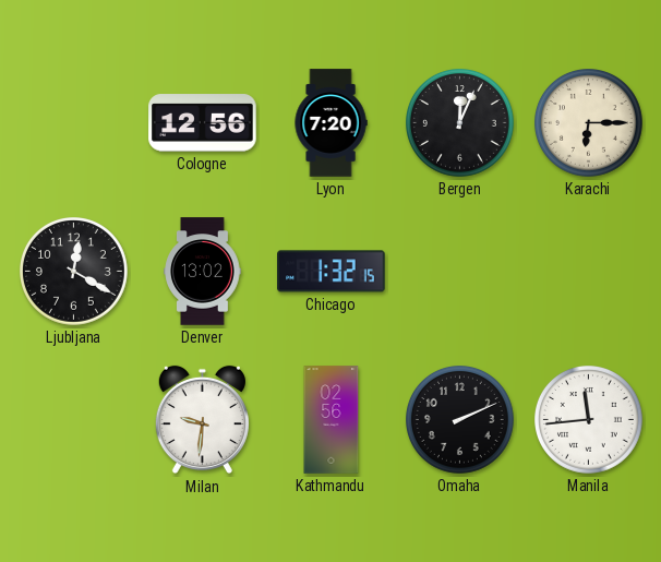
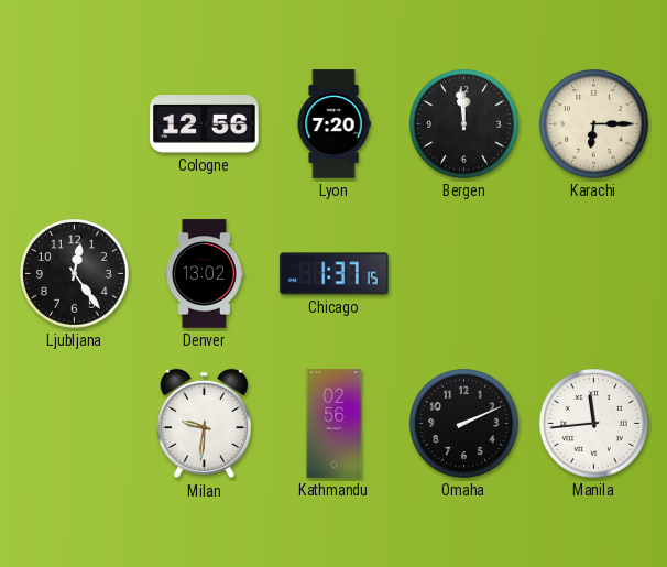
Bergen: 12:04 -> 11:59 (464, 124)
Ljubljana: 12:20 -> 12:24 (75, 274)
Chicago: 1:32 -> 1:37 (335, 274)
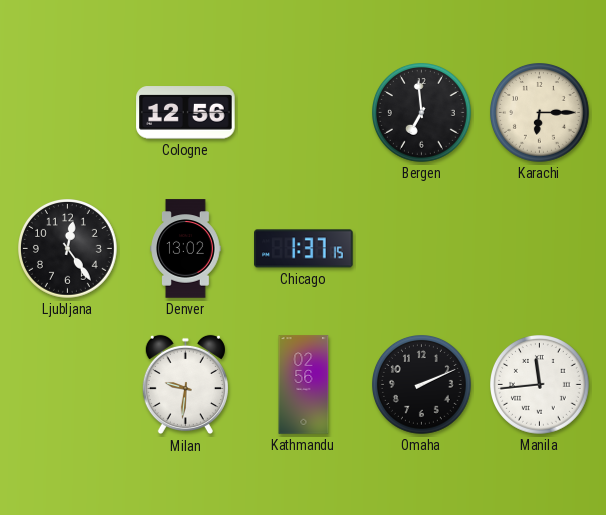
Lyon: 7:20 -> none (333, 124)
Bergen: 11:59 -> 6:59 (422, 113)
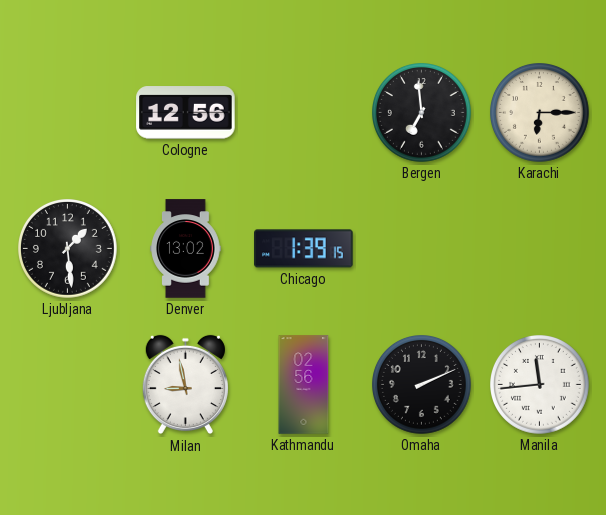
Ljubljana: 12:24 -> 1:29 (68, 249)
Chicago: 1:37 -> 1:39 (304, 249)
Milan: 9:31 -> 8:58 (185, 385)
